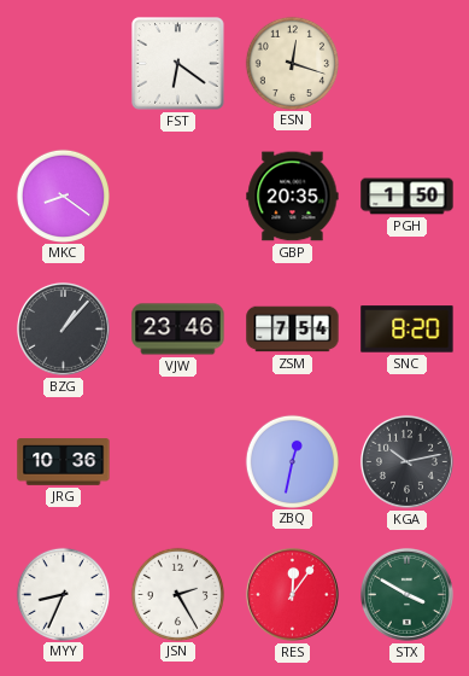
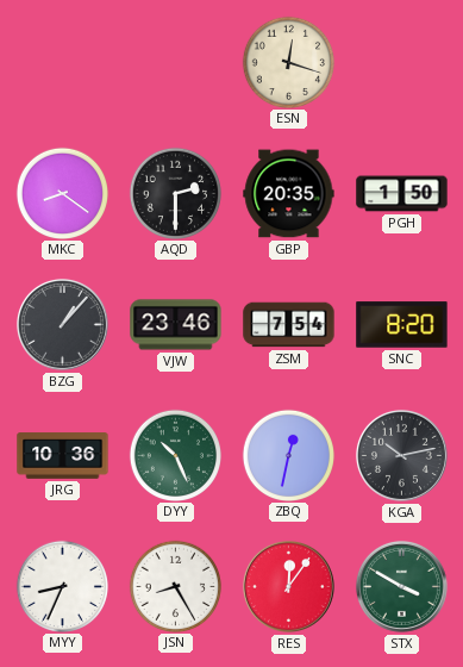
FST: 6:21 -> none (178, 64)
AQD: none -> 2:30 (175, 193)
DYY: none -> 10:26 (175, 455)
JSN: 2:25 -> 8:25 (175, 586)
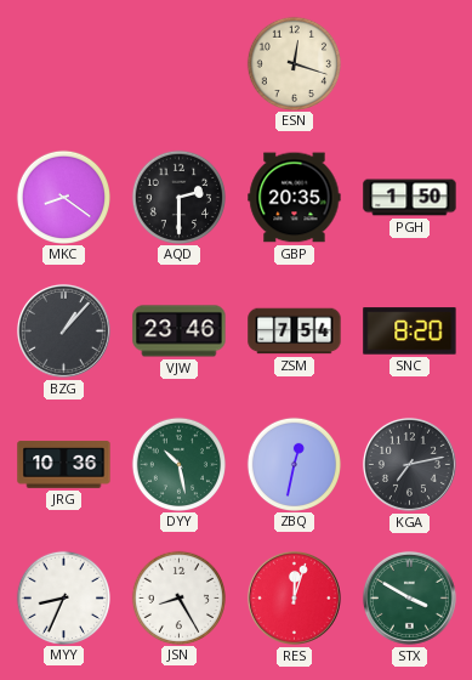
DYY: 10:26 -> 10:28 (178, 464)
KGA: 10:13 -> 7:13 (409, 464)
RES: 12:06 -> 12:03 (294, 597)
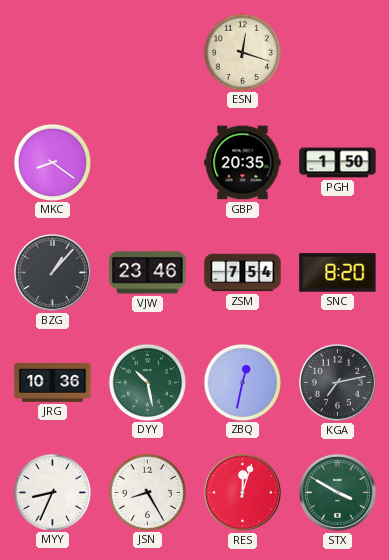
AQD: 2:30 -> none (178, 197)
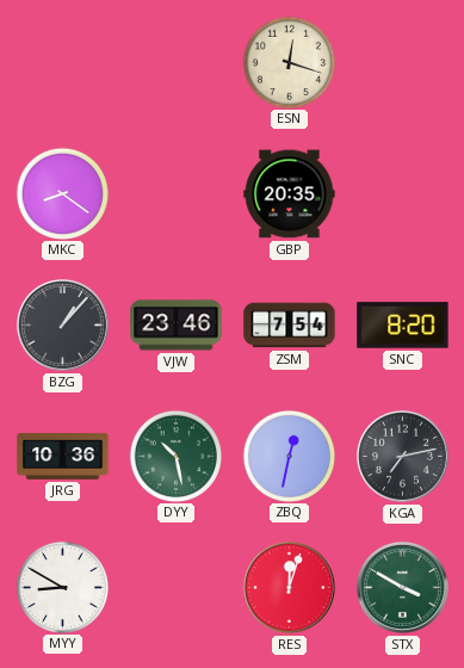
PGH: 1:50 -> none (338, 163)
MYY: 8:34 -> 8:50 (62, 587)
JSN: 8:25 -> none (147, 492)
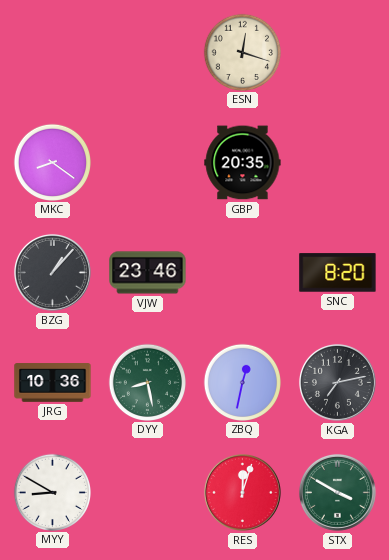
ZSM: 7:54 -> none (290, 326)
DYY: 10:28 -> 8:28 (147, 382)
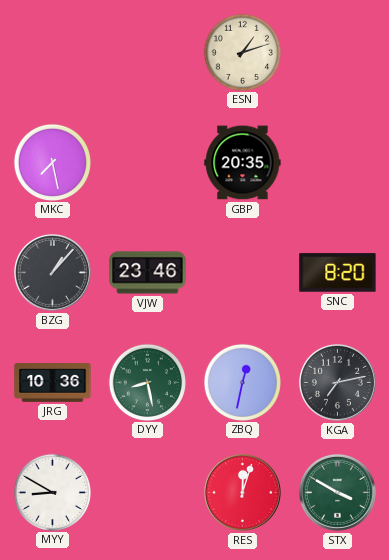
ESN: 12:18 -> 1:12 (242, 52)
MKC: 8:21 -> 7:28 (52, 162)
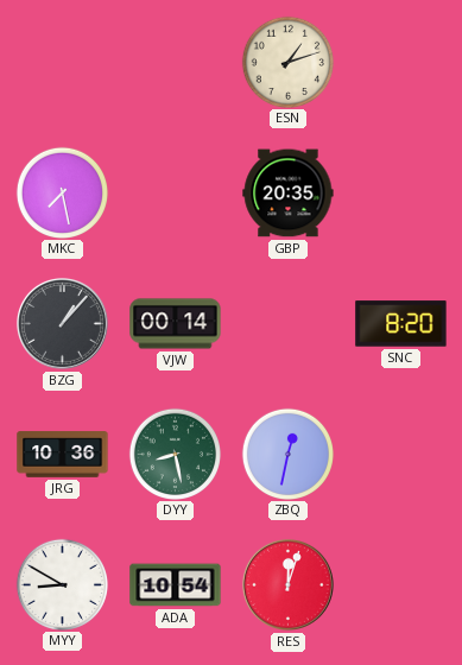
VJW: 23:46 -> 00:14 (176, 324)
KGA: 7:13 -> none (337, 382)
ADA: none -> 10:54 (176, 585)
STX: 3:50 -> none (337, 492)
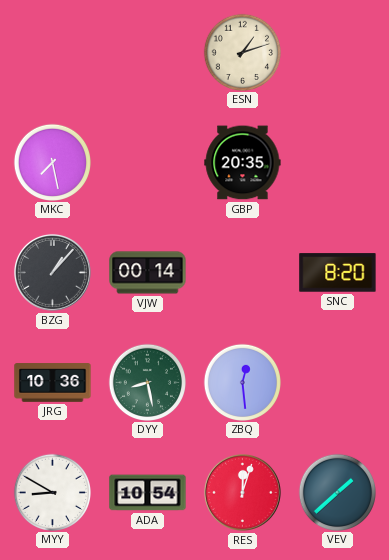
ZBQ: 12:32 -> 12:29 (242, 382)
VEV: none -> 1:38 (337, 492)
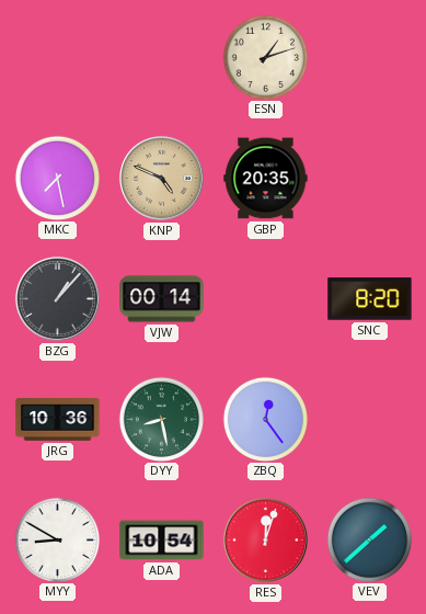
KNP: none -> 4:49 (161, 178)
ZBQ: 12:29 -> 12:24 (265, 419)
